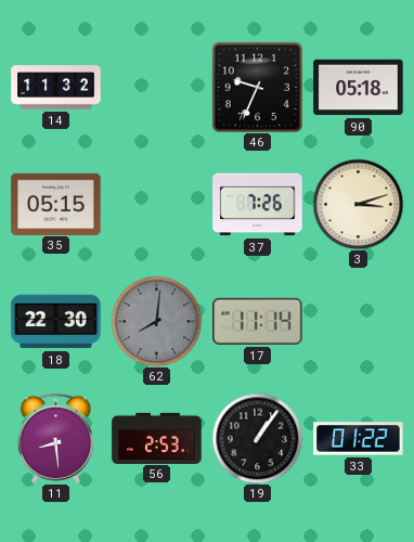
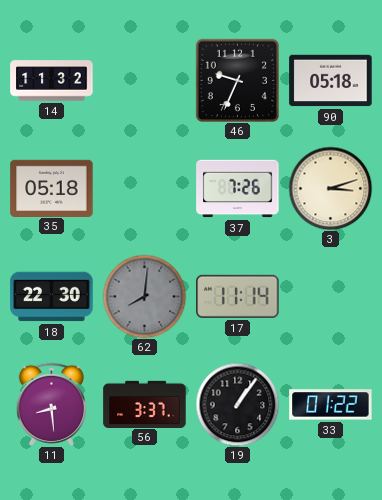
35: 05:15 -> 05:18 (52, 188)
56: 2:53 -> 3:37 (145, 404)
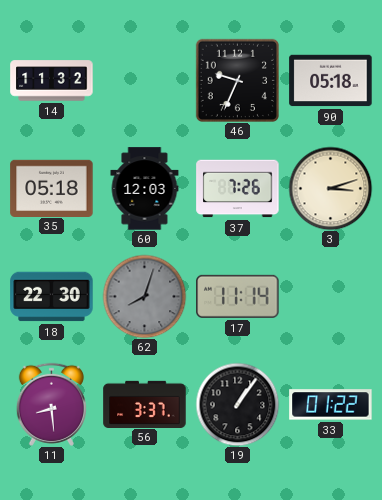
60: none -> 12:03 (145, 189)
62: 8:01 -> 8:03 (144, 296)
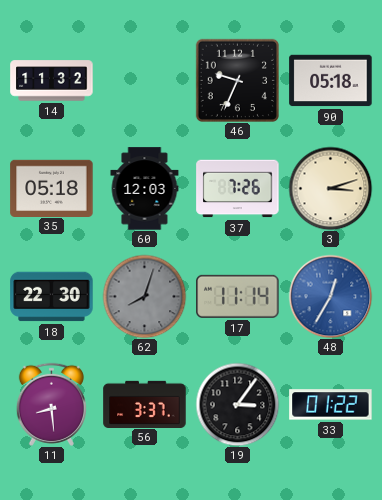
48: none -> 12:35 (330, 296)
19: 1:06 -> 3:06 (237, 404)
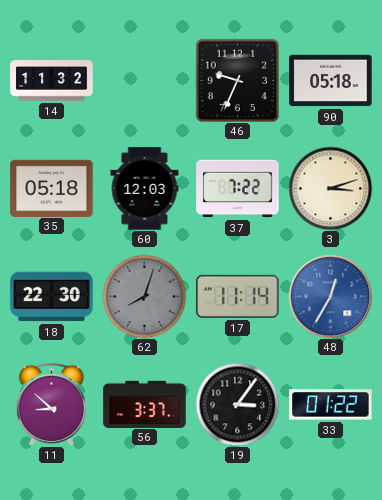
37: 7:26 -> 7:22 (238, 189)
11: 8:29 -> 8:52 (51, 404)
